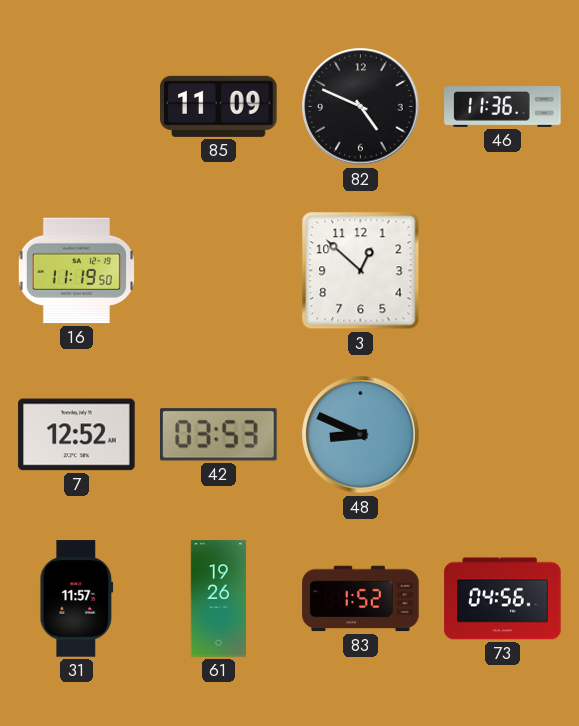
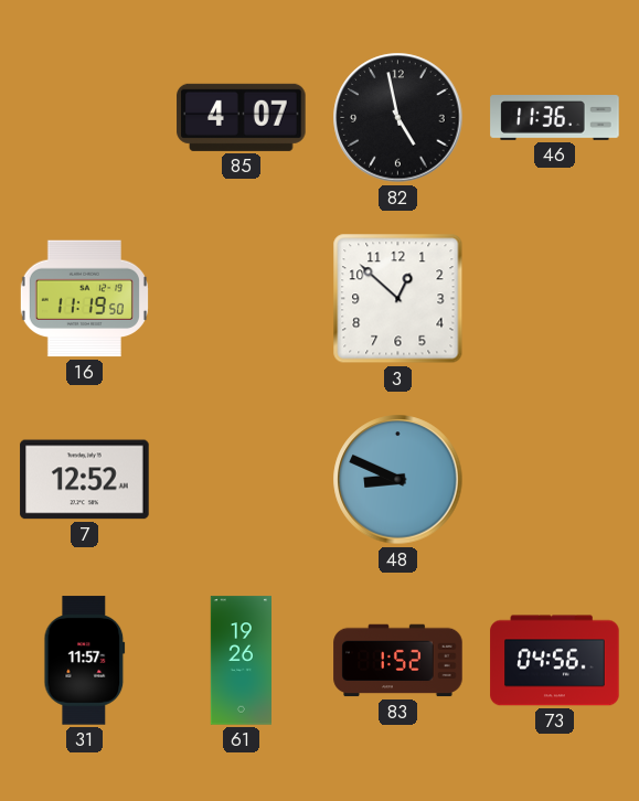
85: 11:09 -> 4:07 (242, 117)
82: 4:49 -> 4:58 (398, 118)
42: 03:53 -> none (219, 435)
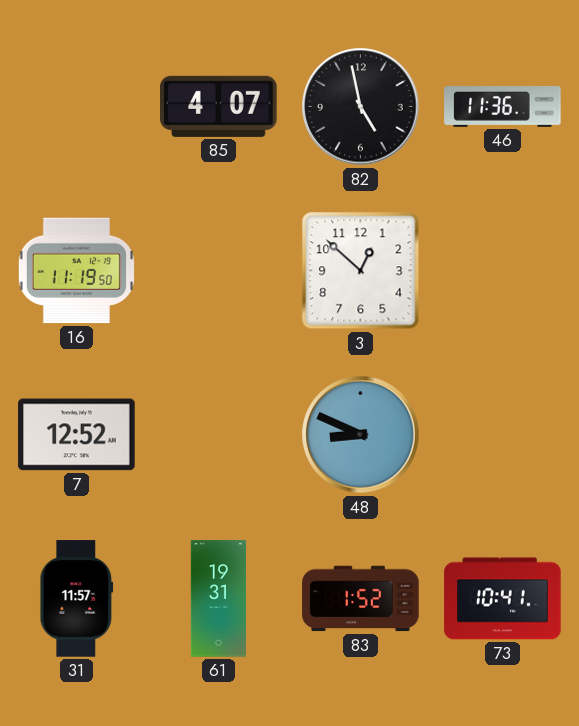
61: 19:26 -> 19:31 (218, 599)
73: 04:56 -> 10:41 (503, 599)
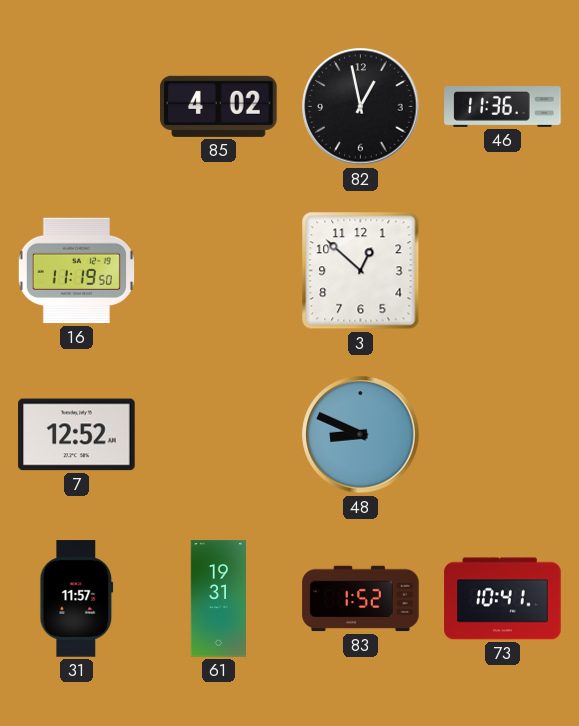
85: 4:07 -> 4:02 (219, 106)
82: 4:58 -> 12:58 (361, 107)
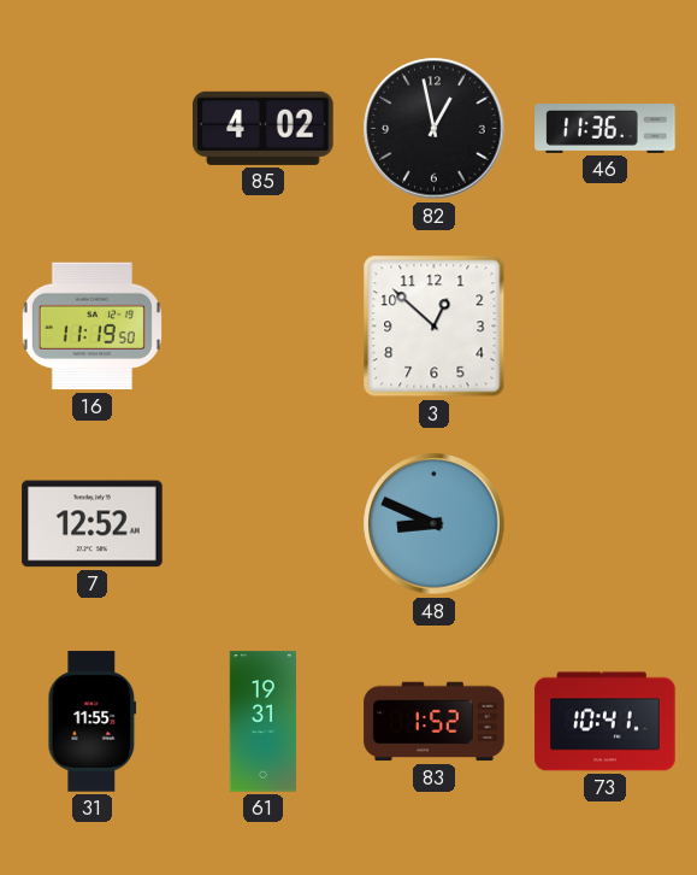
31: 11:57 -> 11:55 (93, 722)
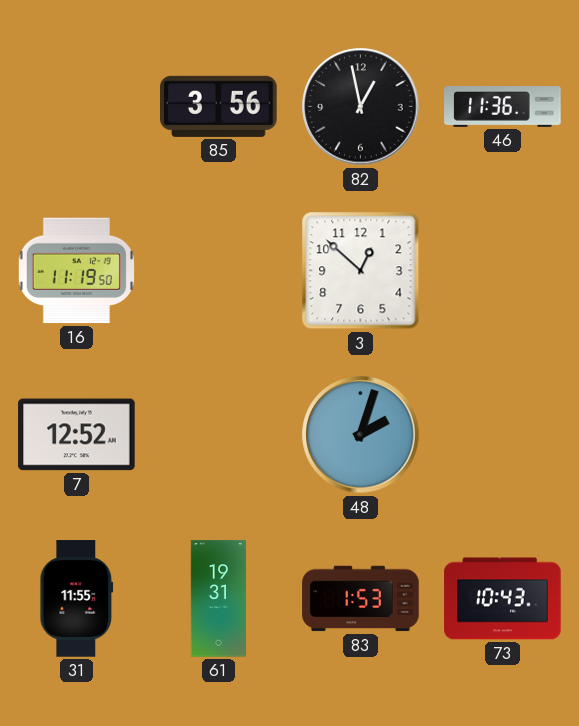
85: 4:02 -> 3:56 (219, 106)
48: 8:49 -> 2:03 (361, 435)
83: 1:52 -> 1:53 (361, 599)
73: 10:41 -> 10:43 (503, 599)
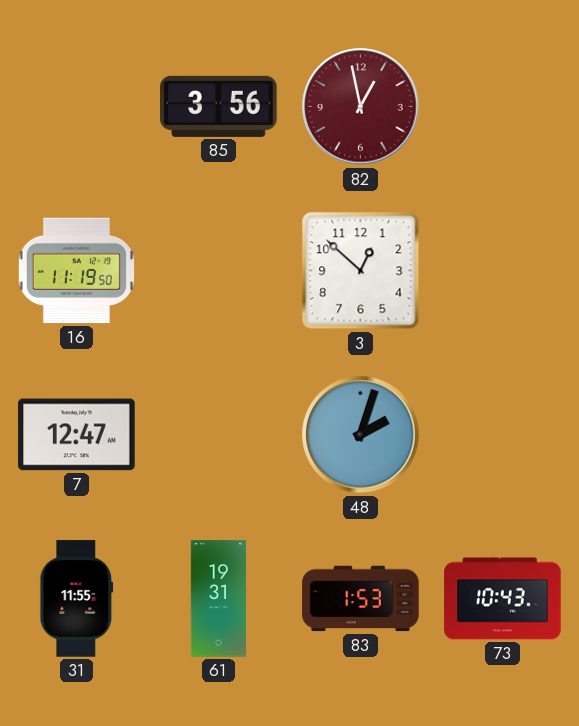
82 dial: black -> burgundy (361, 107)
46: 11:36 -> none (503, 107)
7: 12:52 -> 12:47 (77, 435)
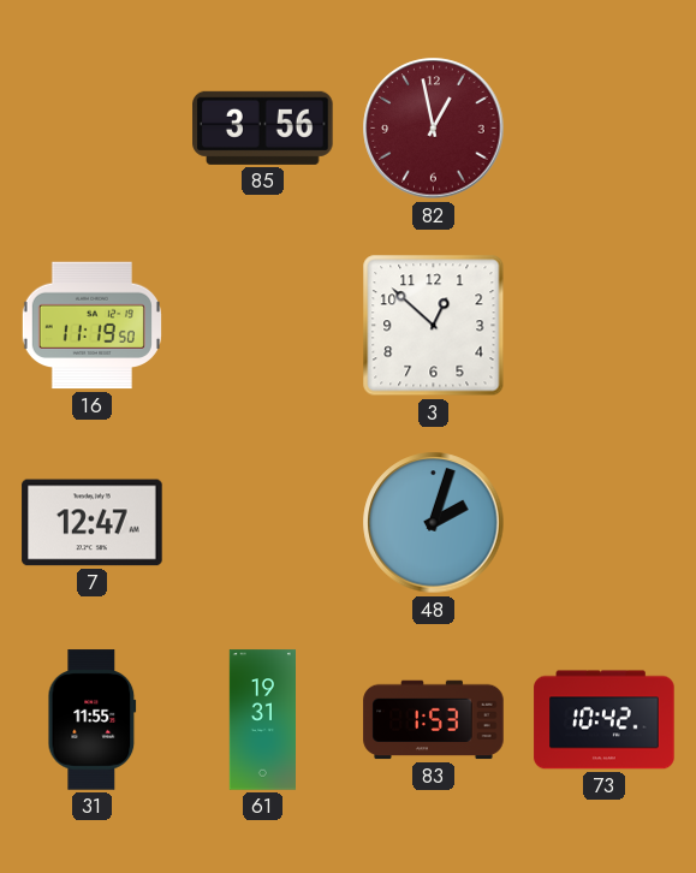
73: 10:43 -> 10:42 (605, 720)
